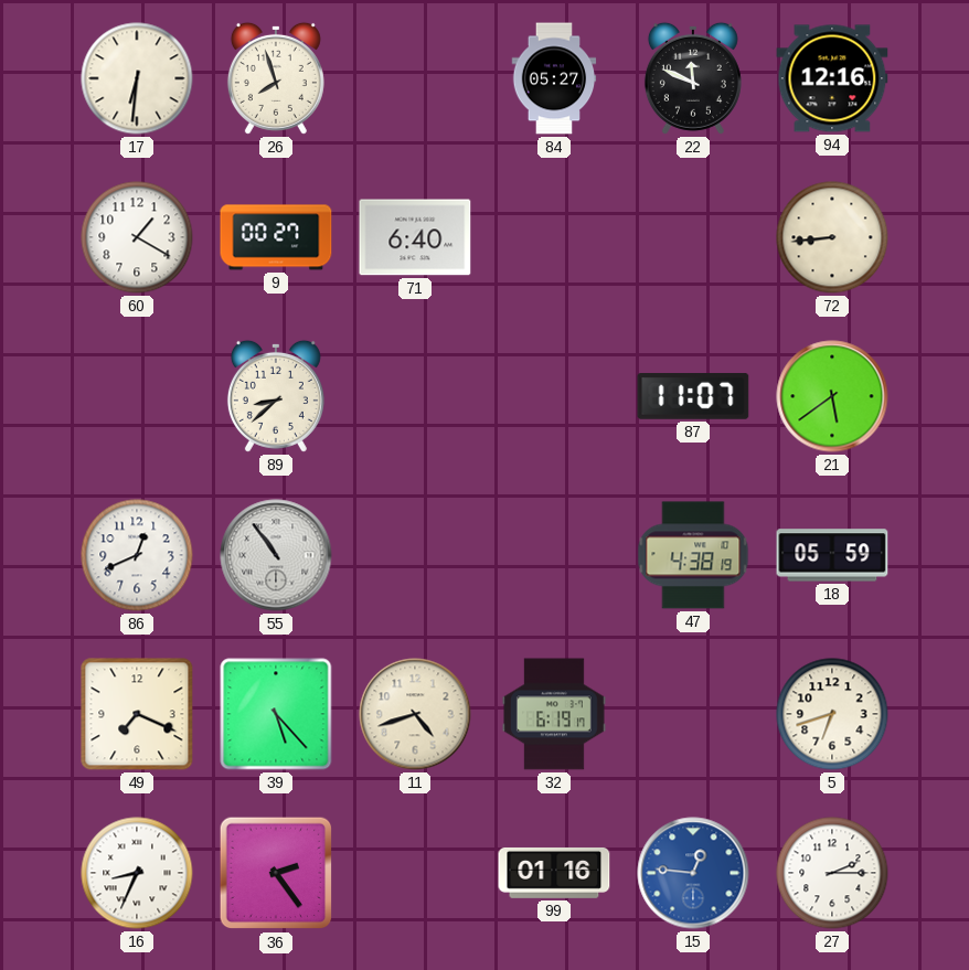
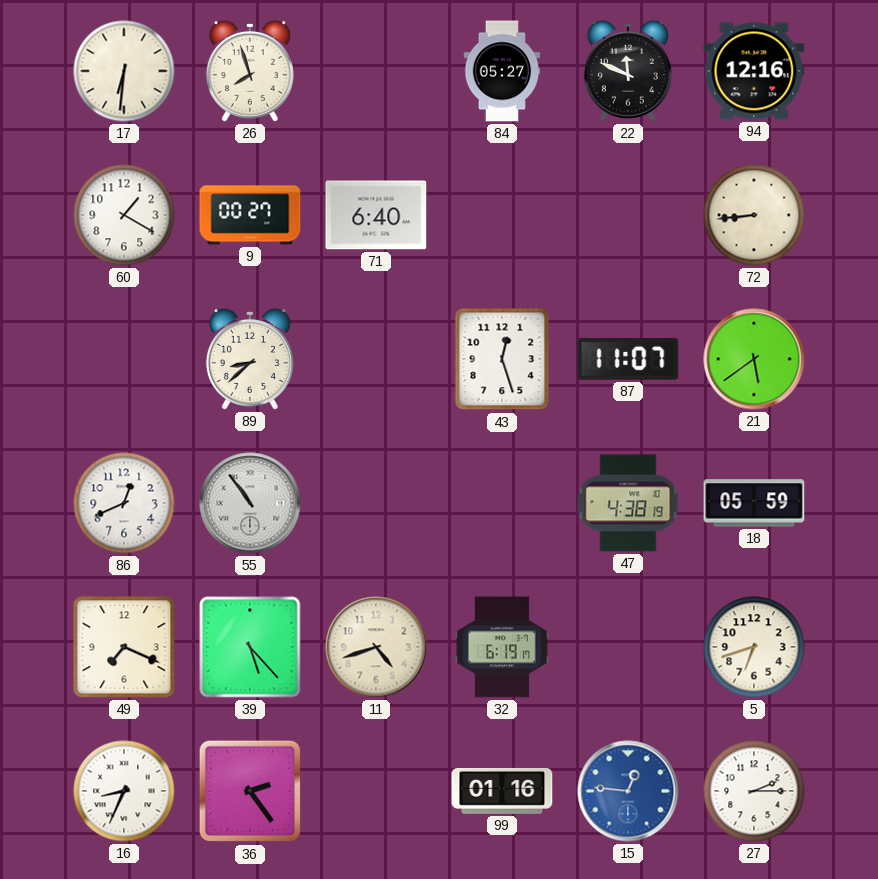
43: none -> 12:27 (502, 359)
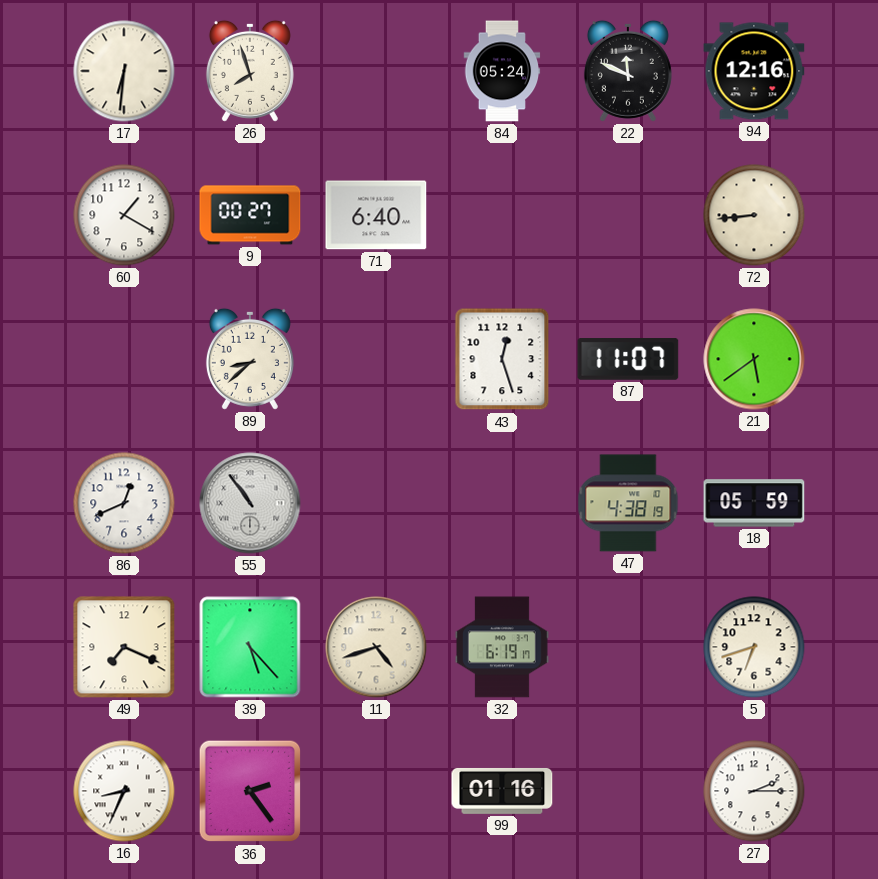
84: 05:27 -> 05:24 (502, 71)
15: 12:46 -> none (628, 791)
